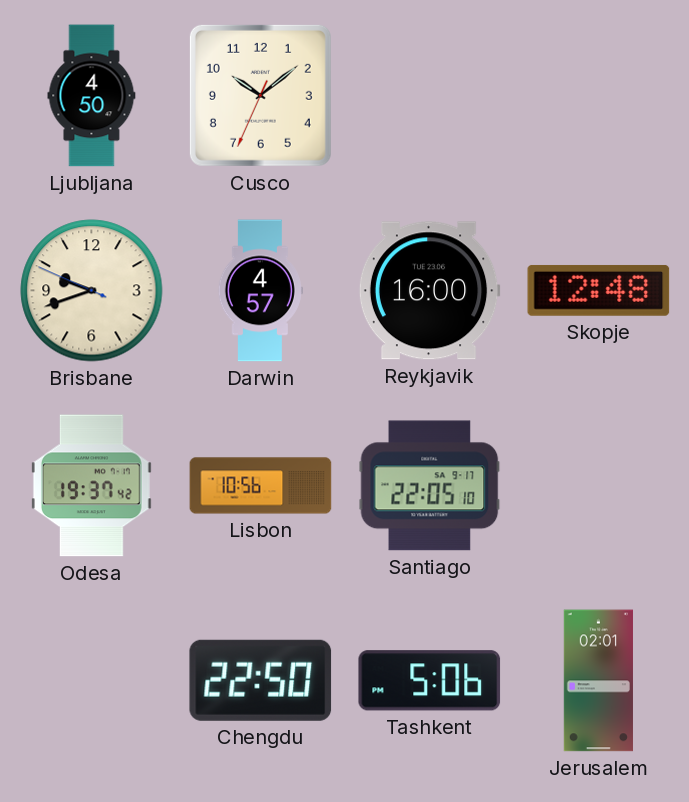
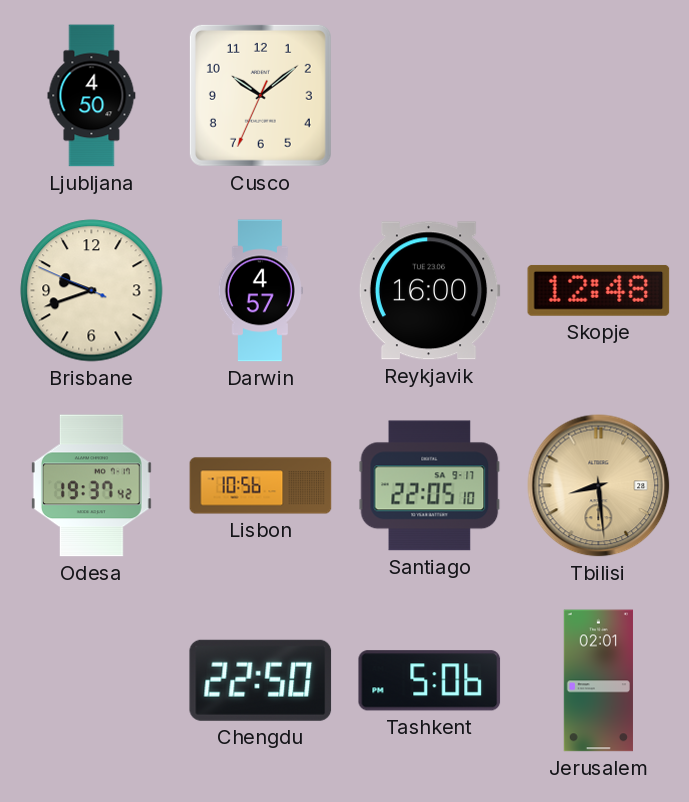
Tbilisi: none -> 8:29 (599, 486)
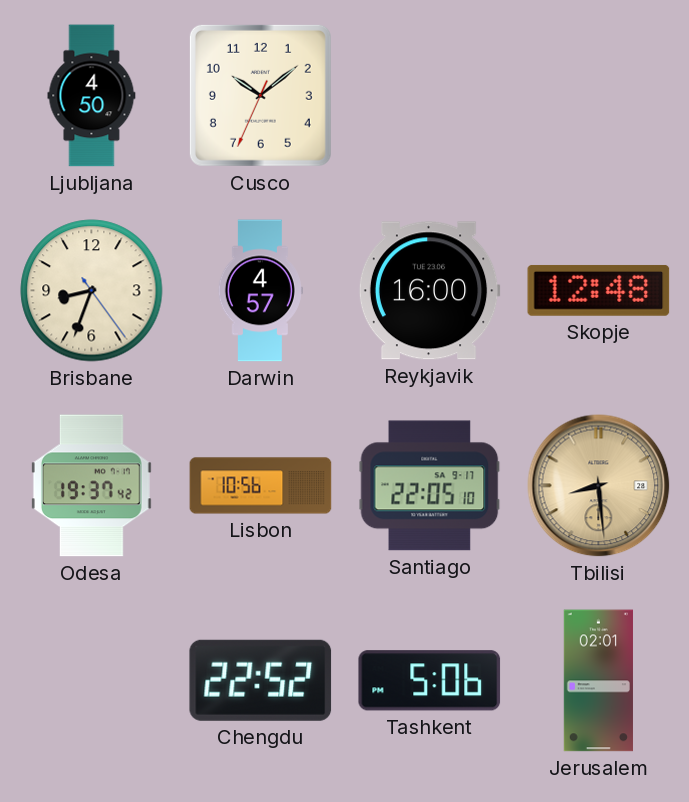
Brisbane: 9:41 -> 8:33 (92, 291)
Chengdu: 22:50 -> 22:52 (261, 680)
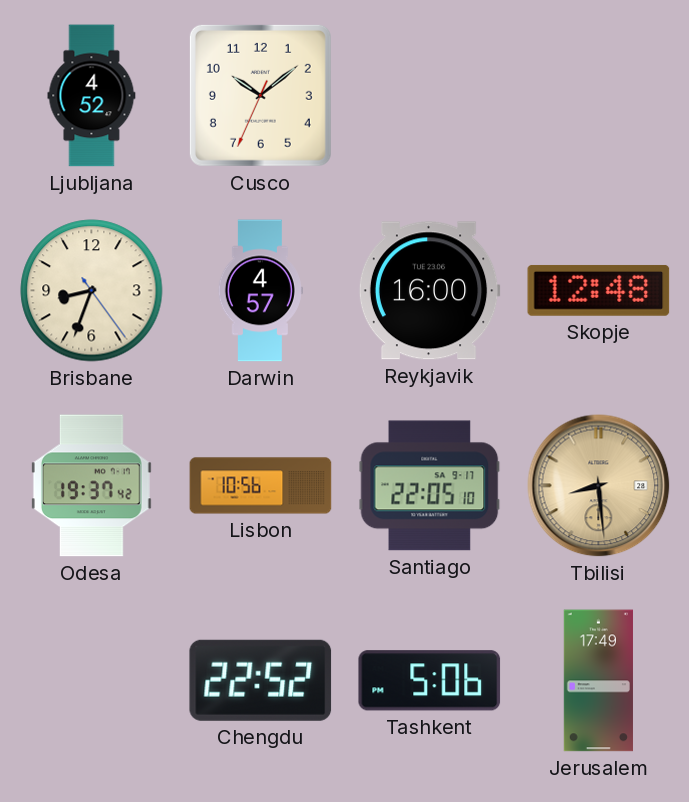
Ljubljana: 4:50 -> 4:52 (92, 96)
Jerusalem: 02:01 -> 17:49 (598, 681)
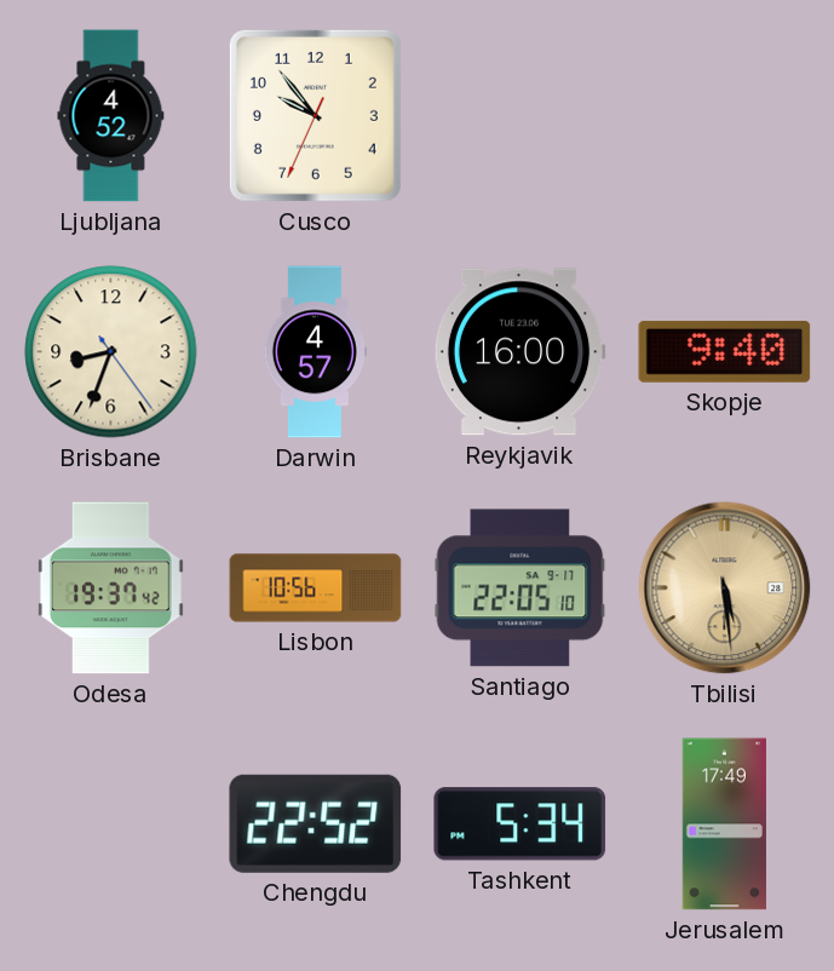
Cusco: 10:08 -> 9:53 (315, 115)
Skopje: 12:48 -> 9:40 (725, 351)
Tbilisi: 8:29 -> 5:29 (725, 588)
Tashkent: 5:06 -> 5:34 (520, 825)
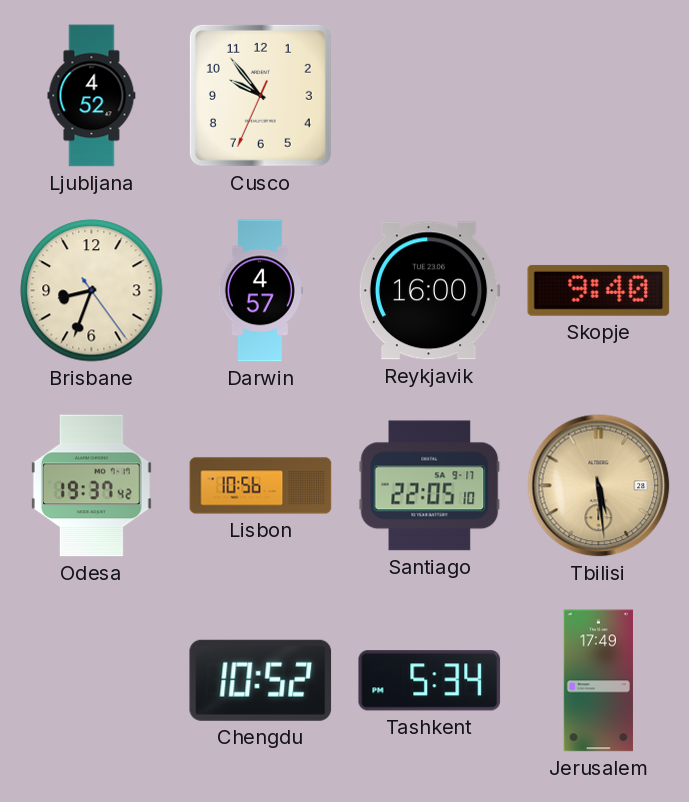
Chengdu: 22:52 -> 10:52 (261, 680)
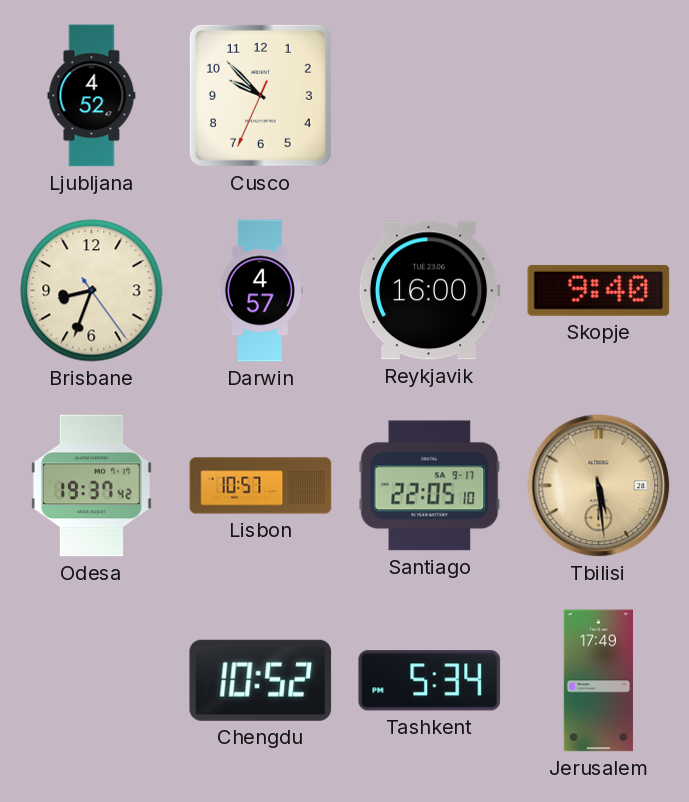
Cusco: 9:53 -> 9:52 (260, 95)
Lisbon: 10:56 -> 10:57 (261, 486)
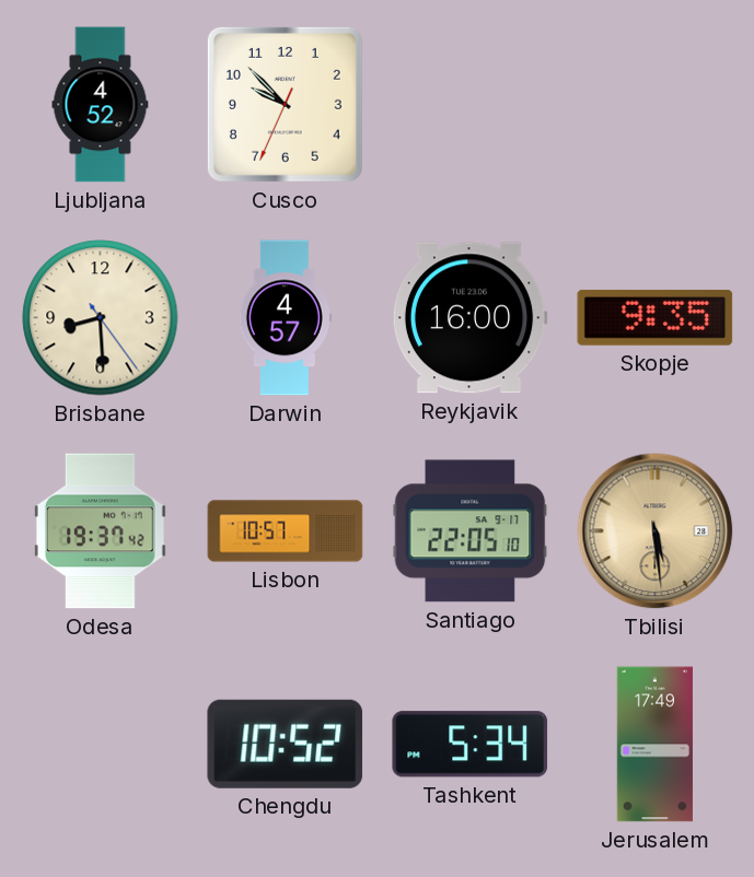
Brisbane: 8:33 -> 8:29 (101, 318)
Skopje: 9:40 -> 9:35 (656, 317)
